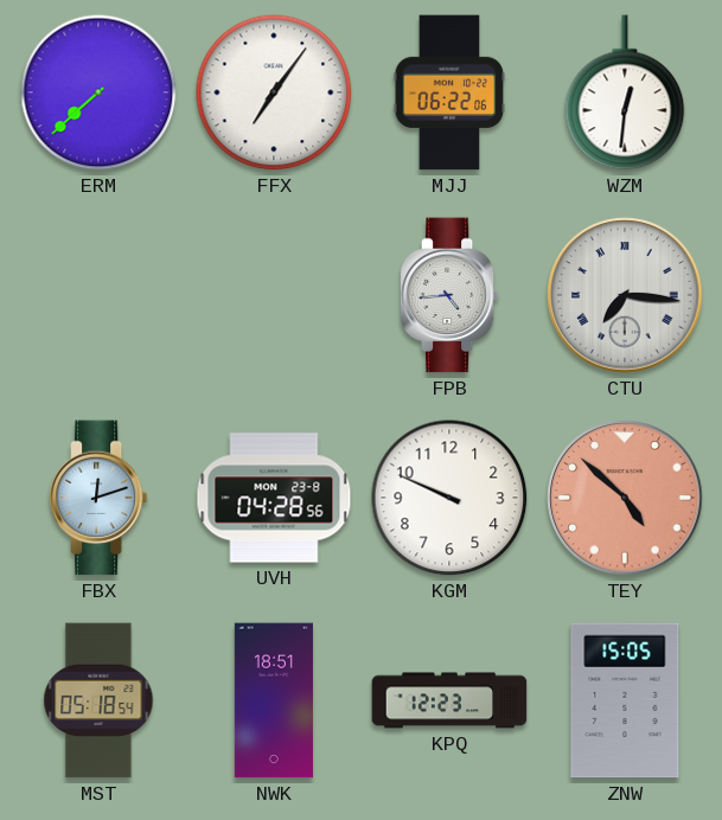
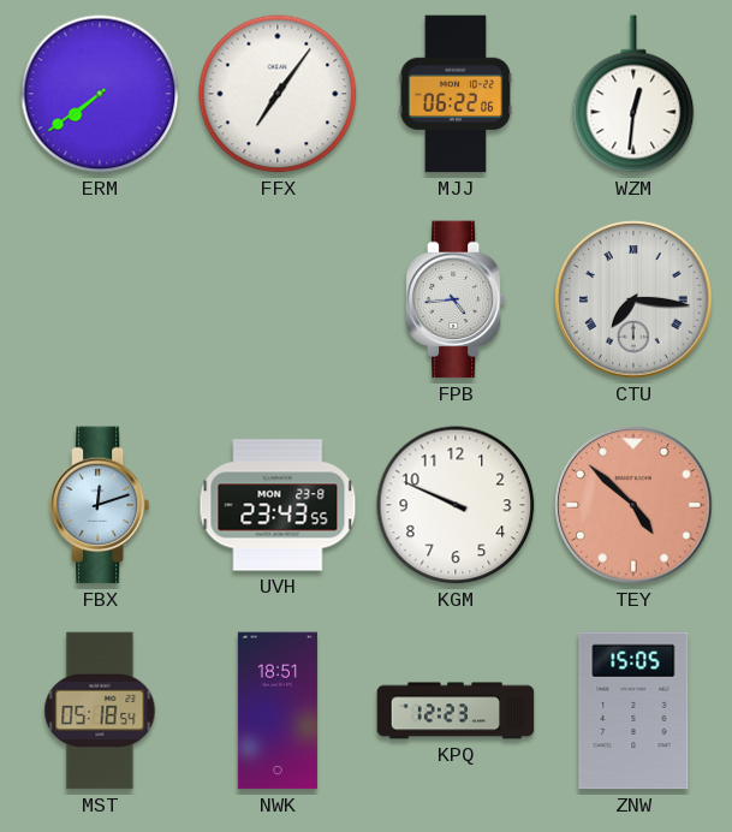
ERM: 7:38 -> 7:39 (100, 94)
UVH: 04:28 -> 23:43 (278, 505)
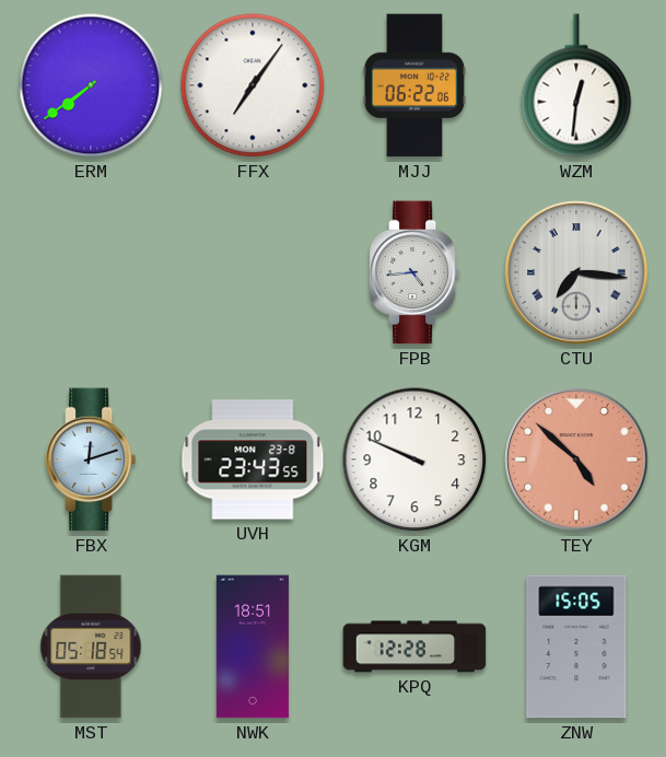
KPQ: 12:23 -> 12:28 (414, 647)
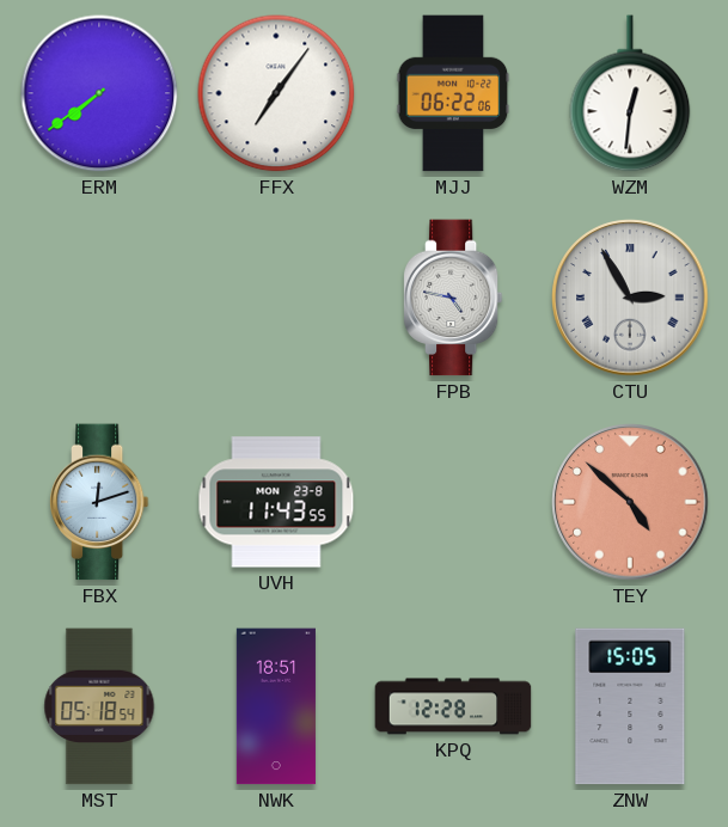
FPB: 4:44 -> 4:47 (453, 298)
CTU: 7:16 -> 2:55 (630, 298)
UVH: 23:43 -> 11:43 (276, 502)
KGM: 9:49 -> none (414, 459)
